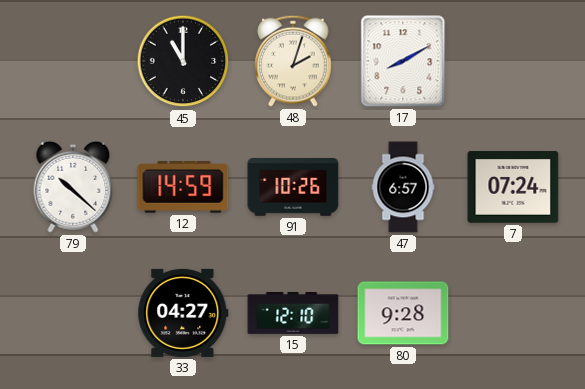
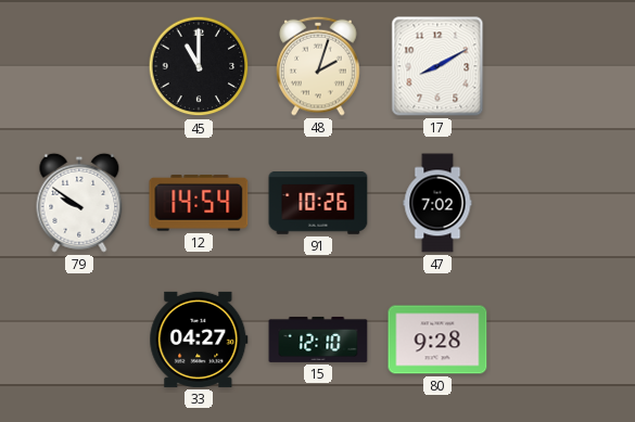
79: 10:22 -> 9:51 (79, 203)
12: 14:59 -> 14:54 (199, 203)
47: 6:57 -> 7:02 (437, 203)
7: 07:24 -> none (513, 187)
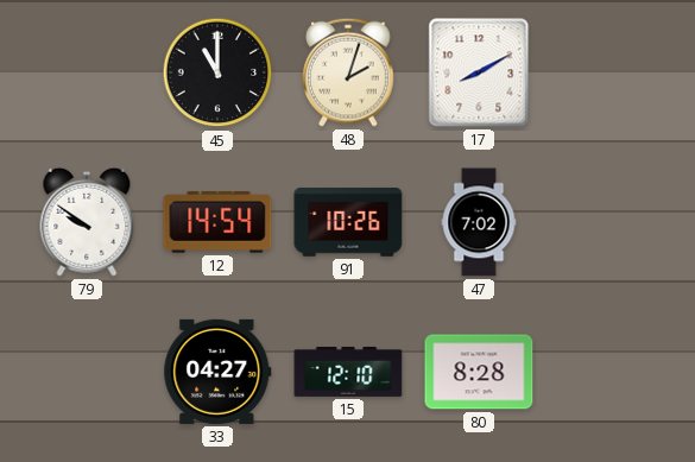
80: 9:28 -> 8:28 (479, 372)
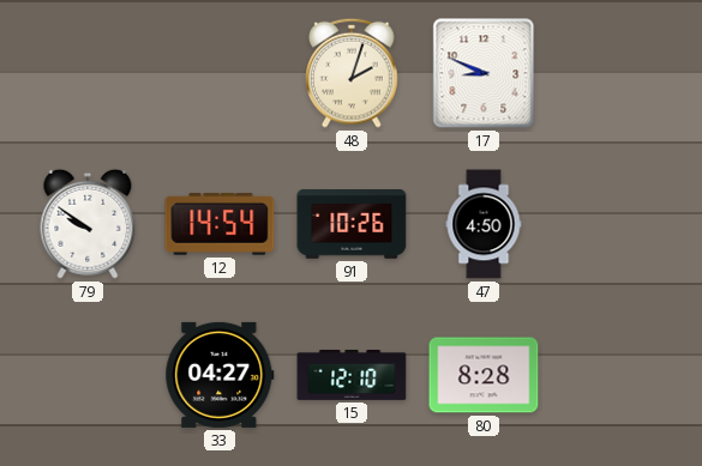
45: 11:00 -> none (217, 72)
17: 8:10 -> 8:49 (484, 73)
47: 7:02 -> 4:50 (484, 224)
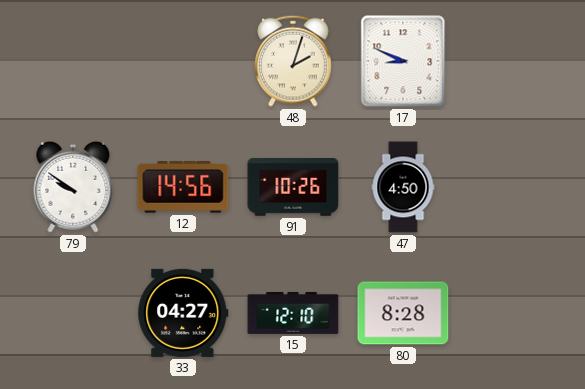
12: 14:54 -> 14:56 (183, 187)
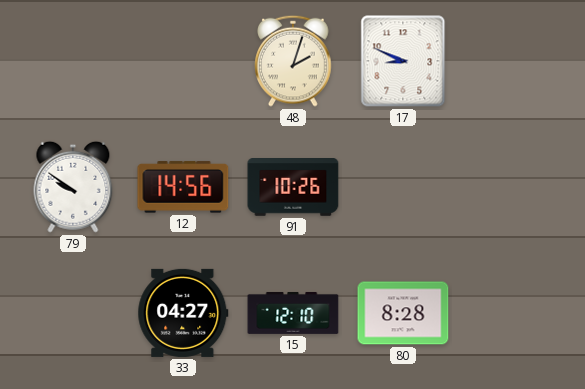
47: 4:50 -> none (403, 187)
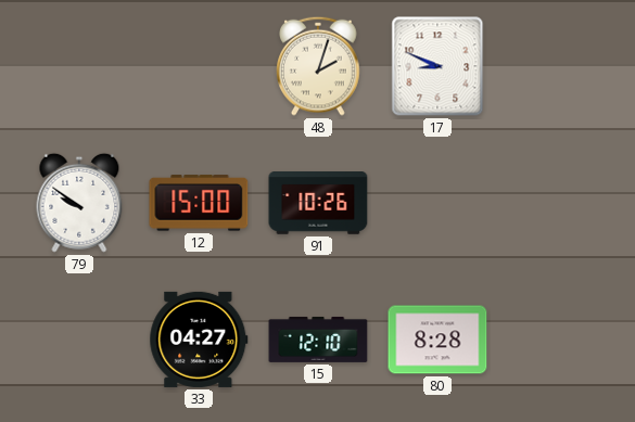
12: 14:56 -> 15:00 (199, 203)
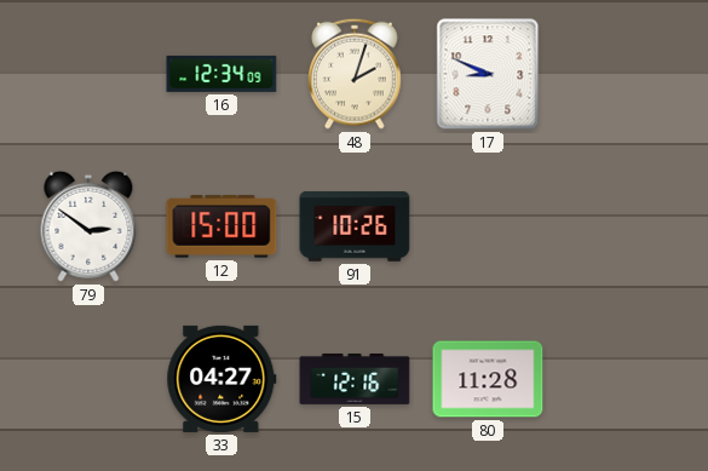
16: none -> 12:34 (221, 74)
79: 9:51 -> 2:51 (88, 226)
15: 12:10 -> 12:16 (355, 379)
80: 8:28 -> 11:28 (488, 379)
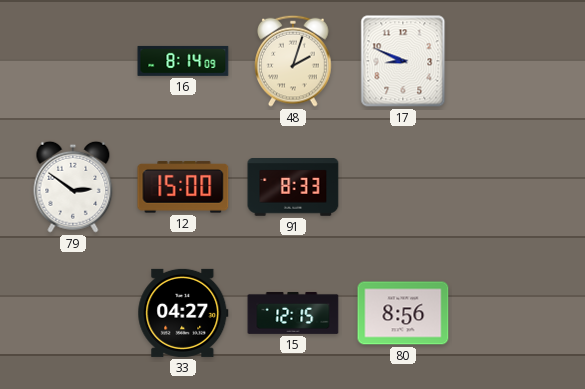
16: 12:34 -> 8:14 (183, 61)
91: 10:26 -> 8:33 (293, 188)
15: 12:16 -> 12:15 (293, 313)
80: 11:28 -> 8:56 (403, 313)
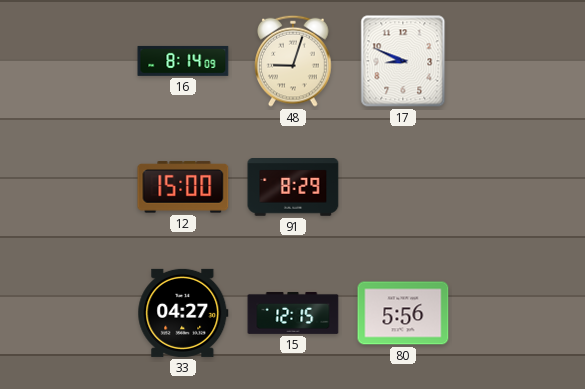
48: 2:03 -> 9:03 (293, 61)
79: 2:51 -> none (73, 187)
91: 8:33 -> 8:29 (293, 188)
80: 8:56 -> 5:56 (403, 313)
